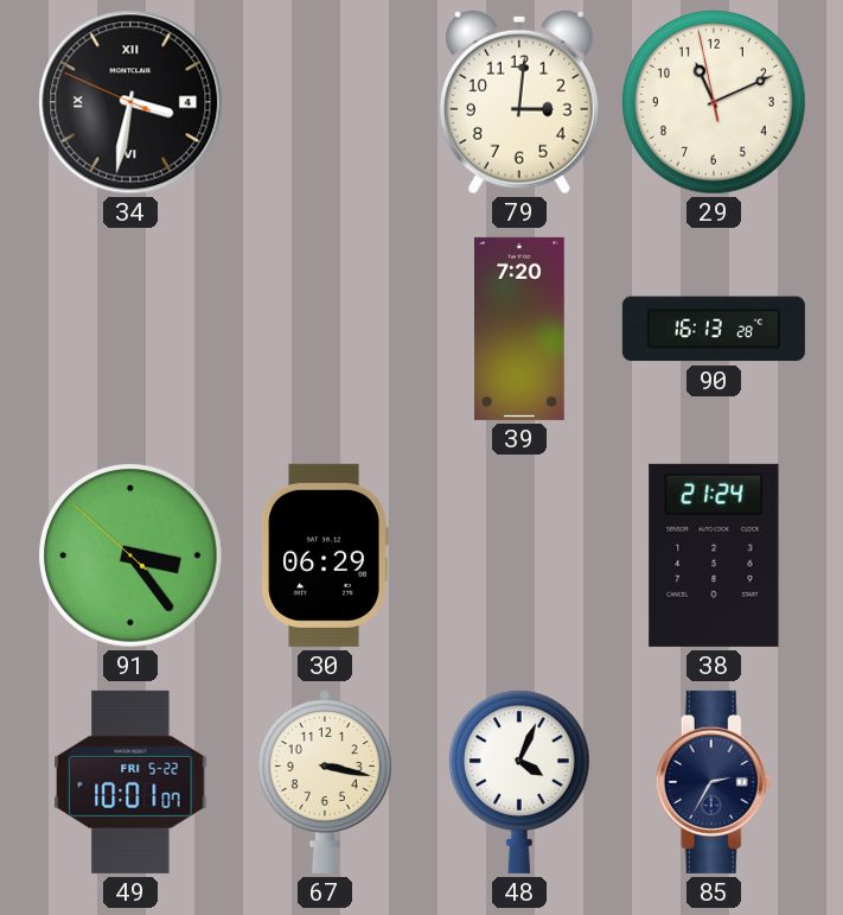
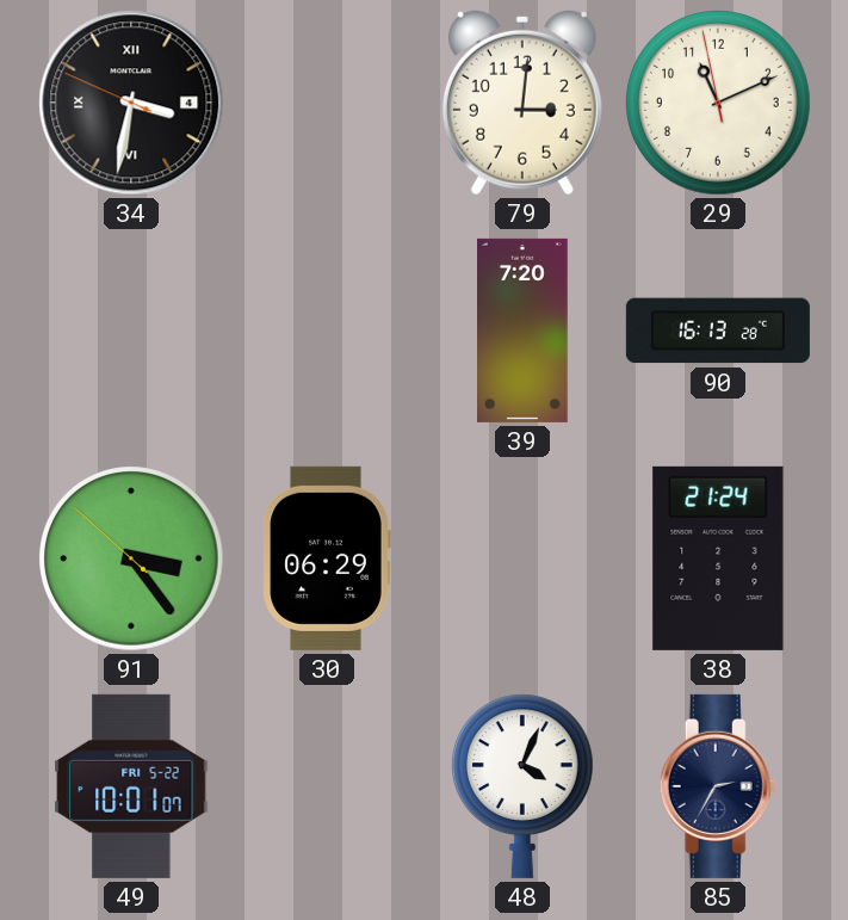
67: 3:17 -> none (325, 782)
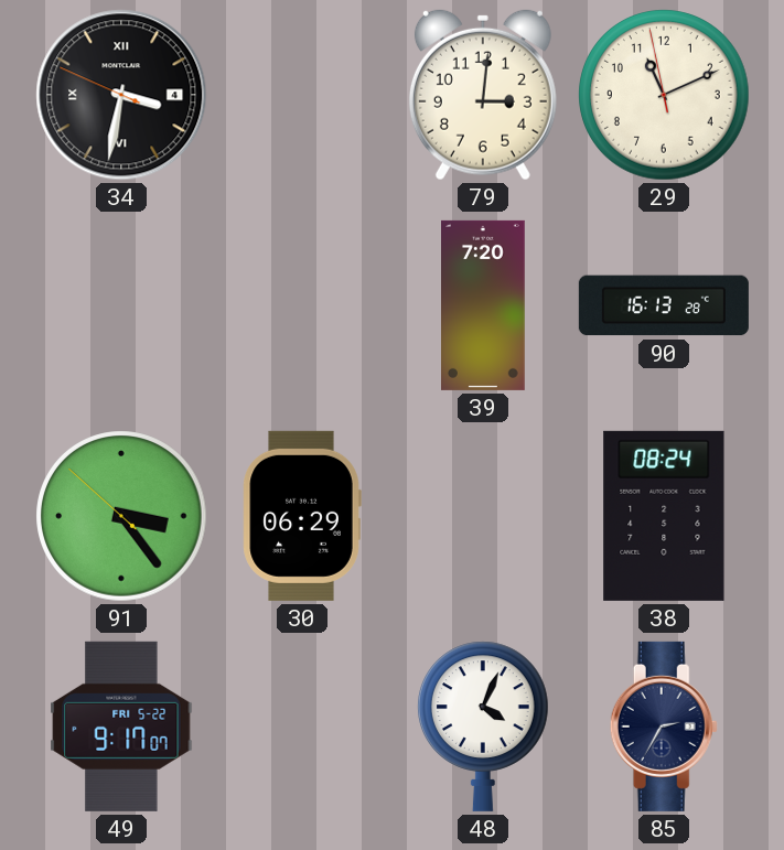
38: 21:24 -> 08:24 (664, 516)
49: 10:01 -> 9:17 (121, 727)
